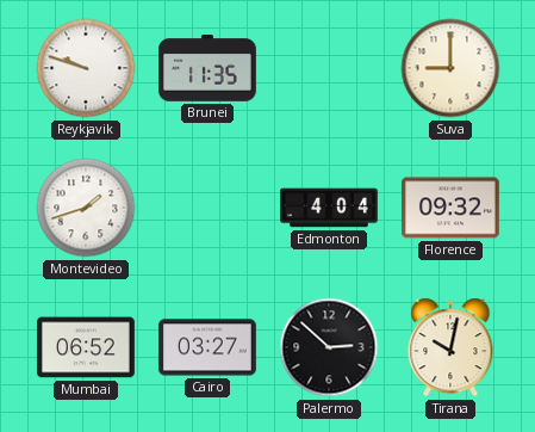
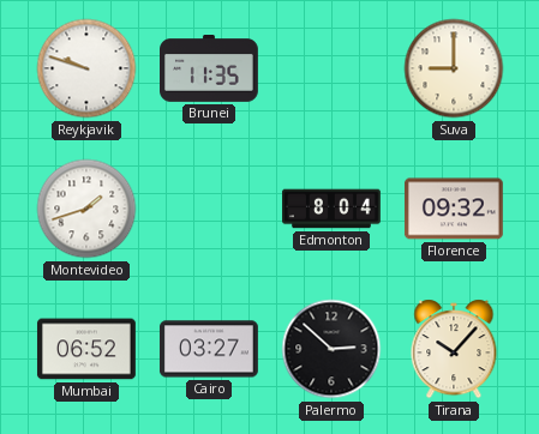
Edmonton: 4:04 -> 8:04 (333, 209)
Tirana: 10:02 -> 10:07 (454, 349)
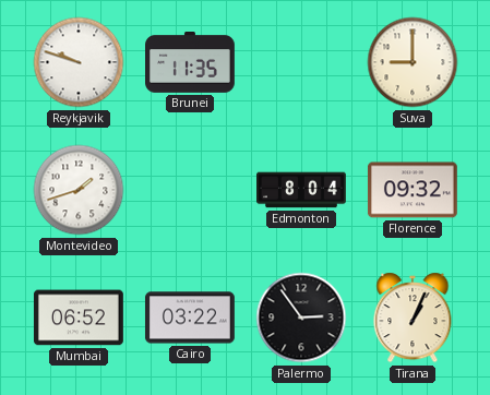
Cairo: 03:27 -> 03:22 (190, 318)
Palermo: 2:52 -> 2:54 (301, 318)
Tirana: 10:07 -> 1:04 (413, 318)
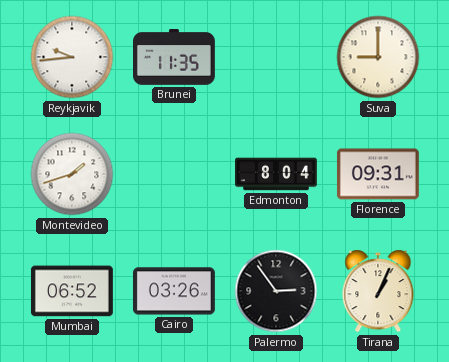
Reykjavik: 9:48 -> 9:44 (72, 57)
Florence: 09:32 -> 09:31 (378, 174)
Cairo: 03:22 -> 03:26 (174, 291)
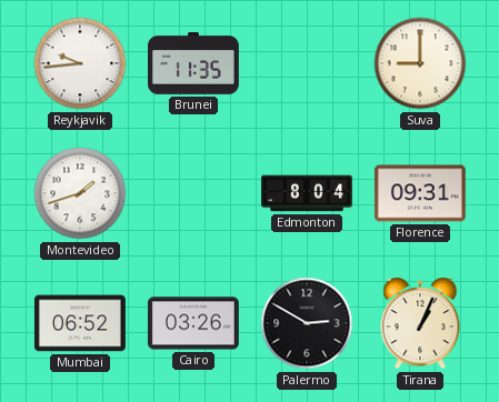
Palermo: 2:54 -> 2:50 (307, 323)
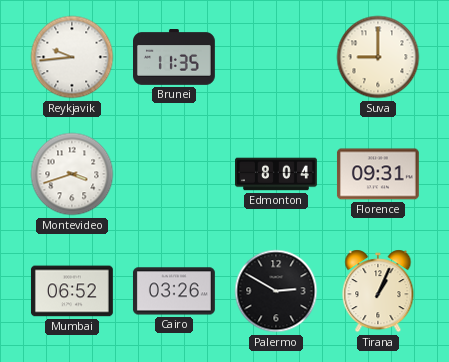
Montevideo: 1:42 -> 3:42 (72, 174)
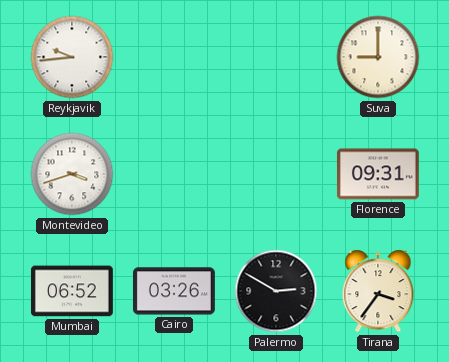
Brunei: 11:35 -> none (175, 57)
Edmonton: 8:04 -> none (277, 174)
Tirana: 1:04 -> 3:36 (378, 291)
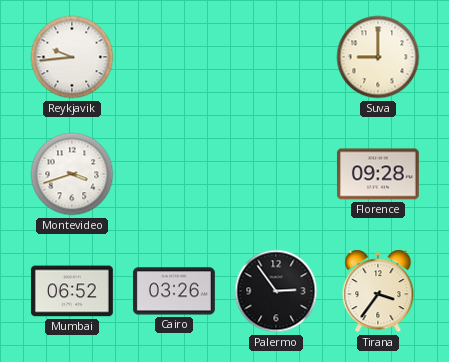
Florence: 09:31 -> 09:28 (378, 174)
Palermo: 2:50 -> 2:54 (276, 291)
